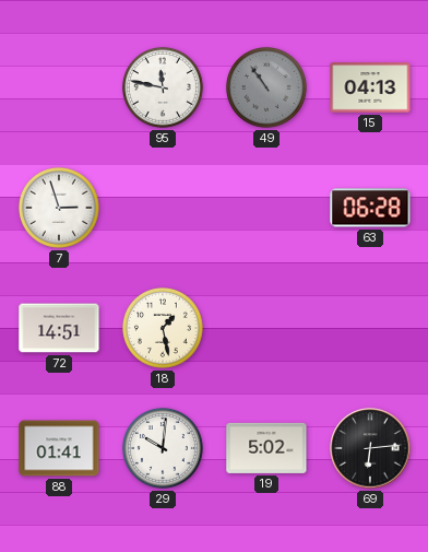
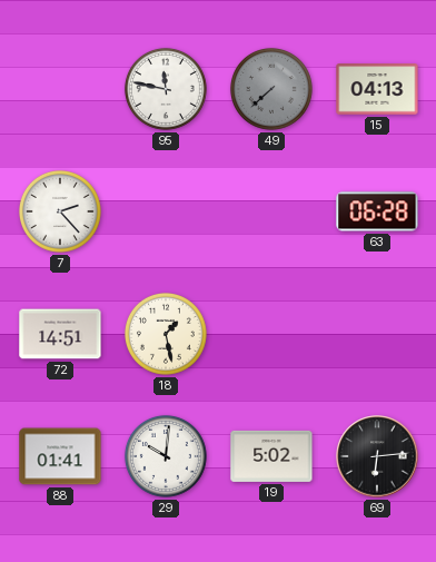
49: 10:54 -> 7:38 (271, 89)
7: 2:57 -> 2:23 (60, 211)
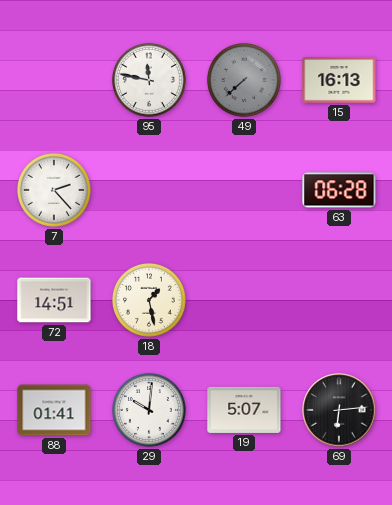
15: 04:13 -> 16:13 (339, 80)
19: 5:02 -> 5:07 (244, 410)
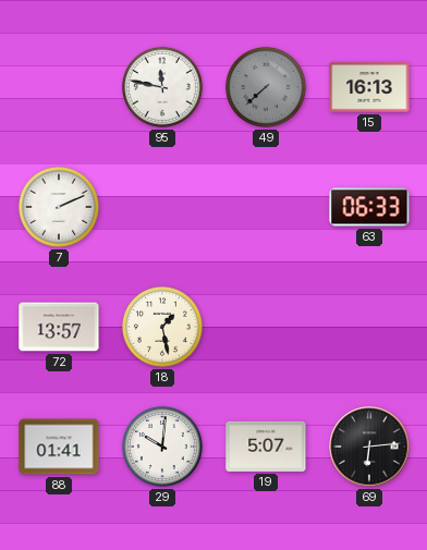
7: 2:23 -> 2:11 (59, 207)
63: 06:28 -> 06:33 (369, 207)
72: 14:51 -> 13:57 (59, 327)
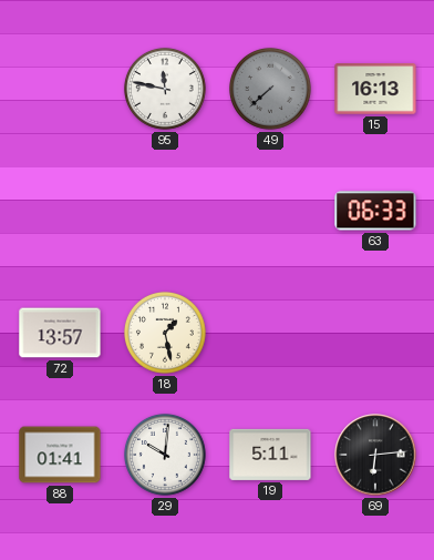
7: 2:11 -> none (59, 207)
19: 5:07 -> 5:11 (270, 455)
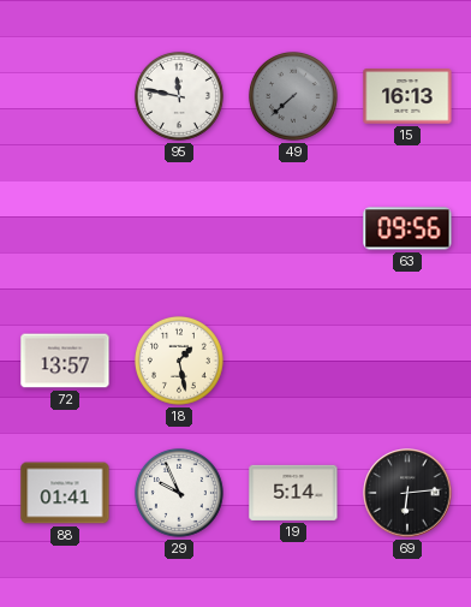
63: 06:33 -> 09:56 (407, 228)
29: 10:01 -> 9:56 (179, 493)
19: 5:11 -> 5:14 (293, 493)
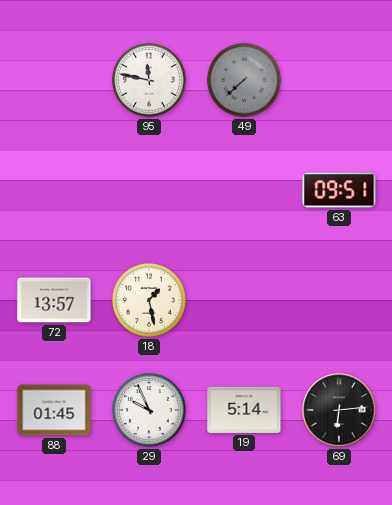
15: 16:13 -> none (407, 96)
63: 09:56 -> 09:51 (339, 190)
88: 01:41 -> 01:45 (54, 410)
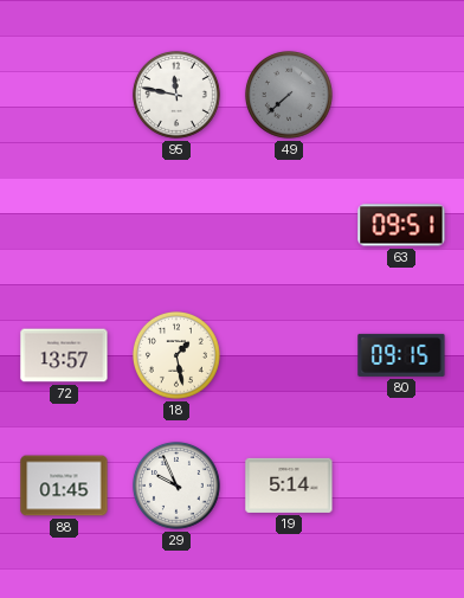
80: none -> 09:15 (401, 355)
69: 6:14 -> none (339, 410)
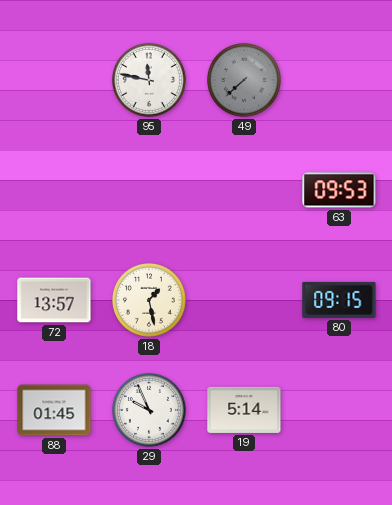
63: 09:51 -> 09:53 (339, 190)
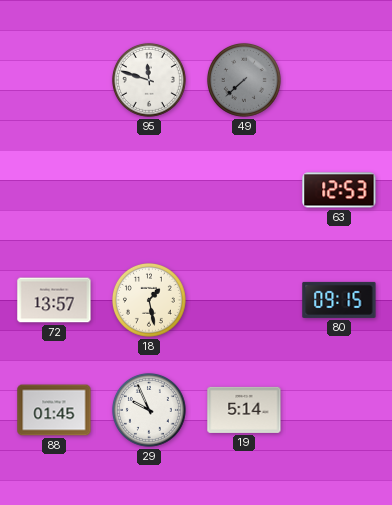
95: 11:47 -> 11:48 (149, 80)
63: 09:53 -> 12:53 (339, 190)
